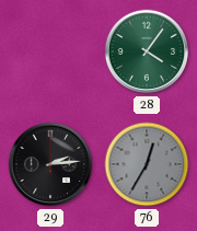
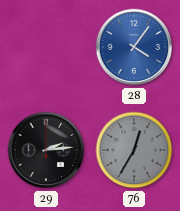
28 dial: green -> blue (134, 47)
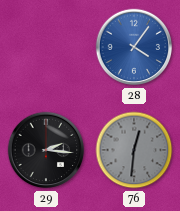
29: 2:14 -> 2:16 (46, 150)
76: 12:35 -> 12:31 (134, 150)
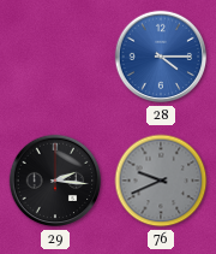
28: 4:06 -> 4:15 (161, 57)
76: 12:31 -> 9:41 (161, 181)
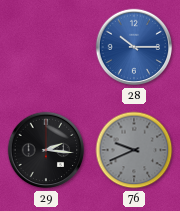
28: 4:15 -> 10:15 (134, 47)
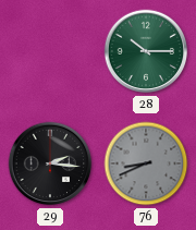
28 dial: blue -> green (146, 51)
76: 9:41 -> 8:41 (146, 164)
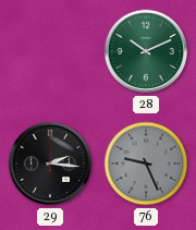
28: 10:15 -> 10:11 (146, 51)
76: 8:41 -> 9:26 (146, 164)
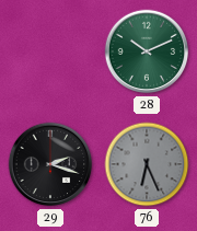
29: 2:16 -> 2:18 (50, 164)
76: 9:26 -> 6:26 (147, 164)
